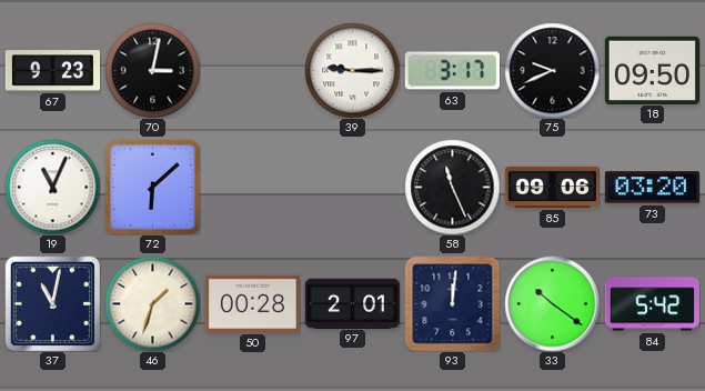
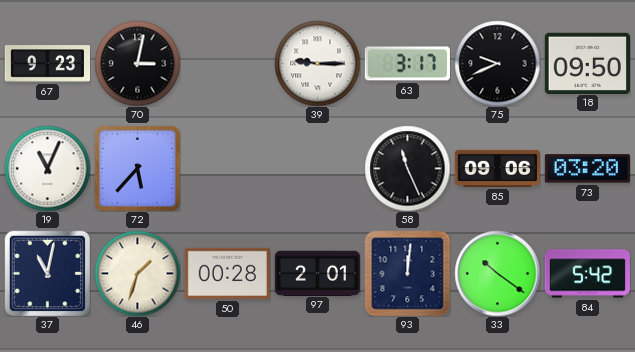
72: 6:08 -> 5:37 (137, 168)
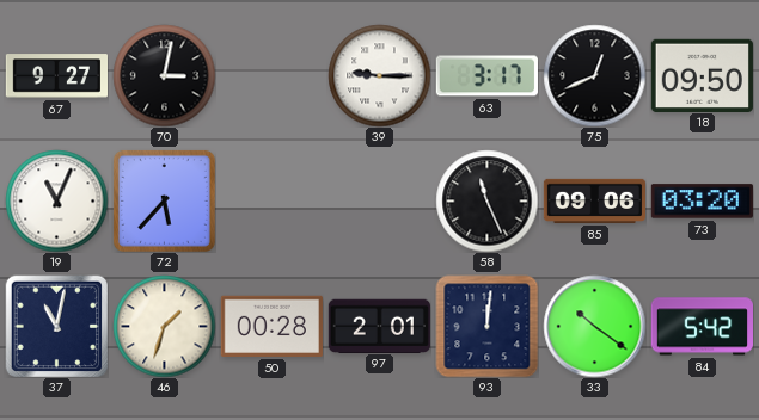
67: 9:23 -> 9:27 (56, 76)
75: 9:41 -> 12:41 (594, 75)
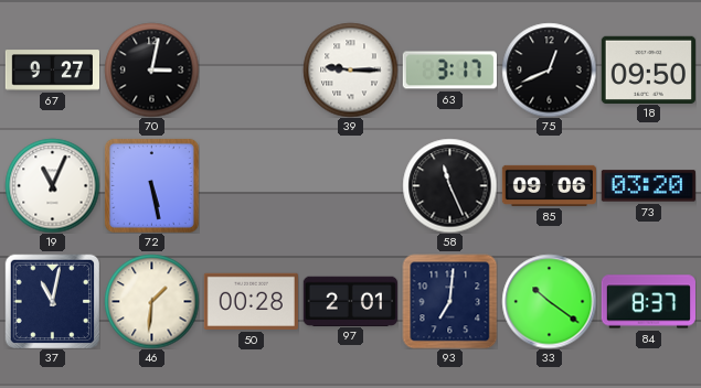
72: 5:37 -> 5:28 (151, 185)
46: 1:33 -> 1:31 (151, 301)
93: 12:01 -> 7:01 (449, 301)
84: 5:42 -> 8:37 (648, 302)
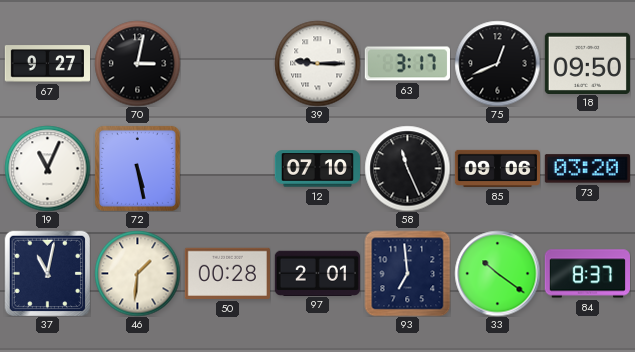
12: none -> 07:10 (317, 169)
93: 7:01 -> 6:59 (407, 273)
